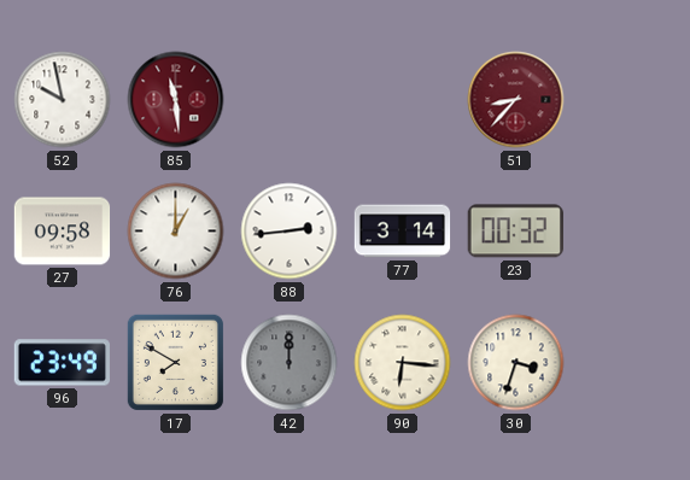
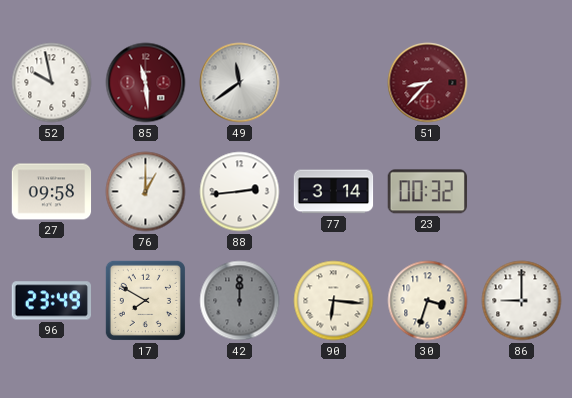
49: none -> 11:39 (240, 83)
86: none -> 9:00 (522, 301)
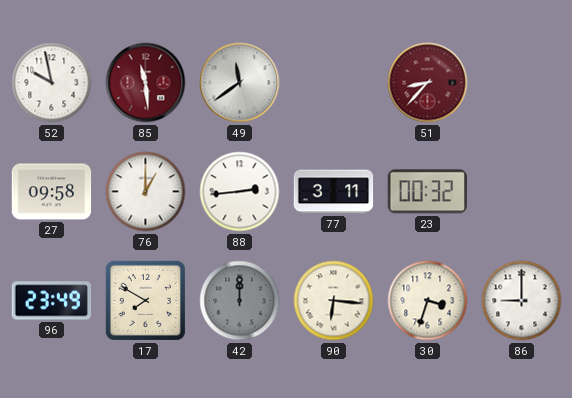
77: 3:14 -> 3:11 (334, 192)
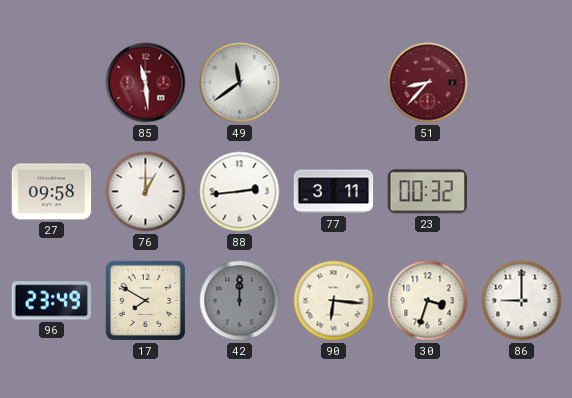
52: 9:58 -> none (52, 83)
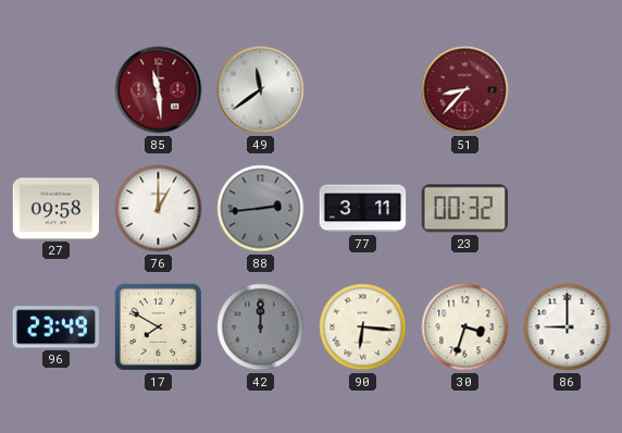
88 dial: white -> grey (261, 209)
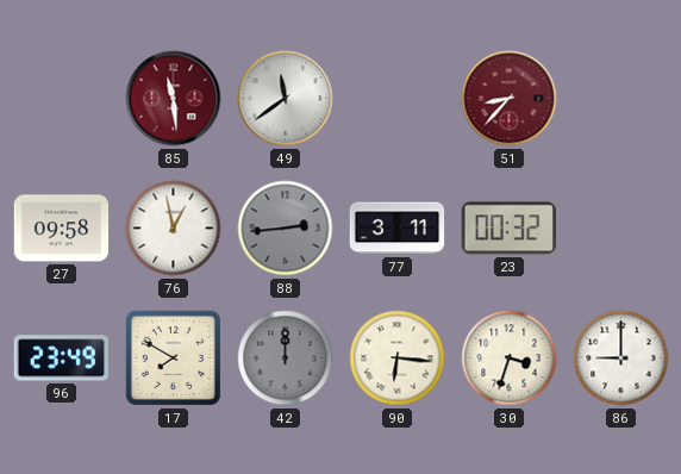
76: 1:00 -> 12:58 (174, 229)
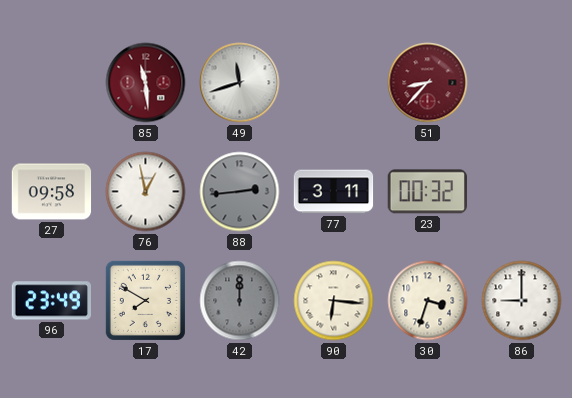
49: 11:39 -> 11:42 (240, 83)
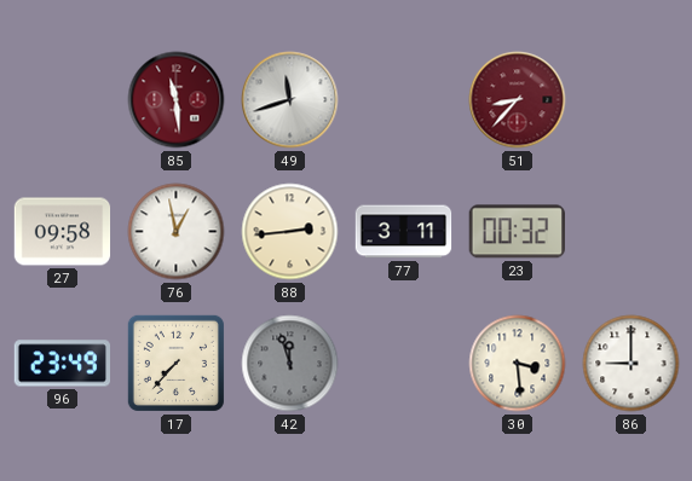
88 dial: grey -> cream (290, 232)
17: 7:50 -> 7:37 (175, 363)
42: 12:00 -> 11:57 (290, 364)
90: 6:16 -> none (334, 301)
30: 3:33 -> 3:29 (518, 364)
